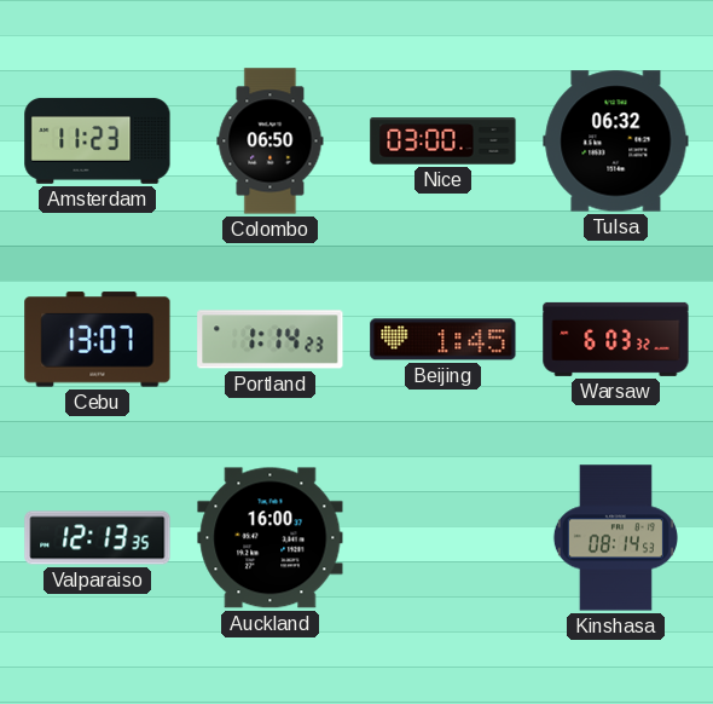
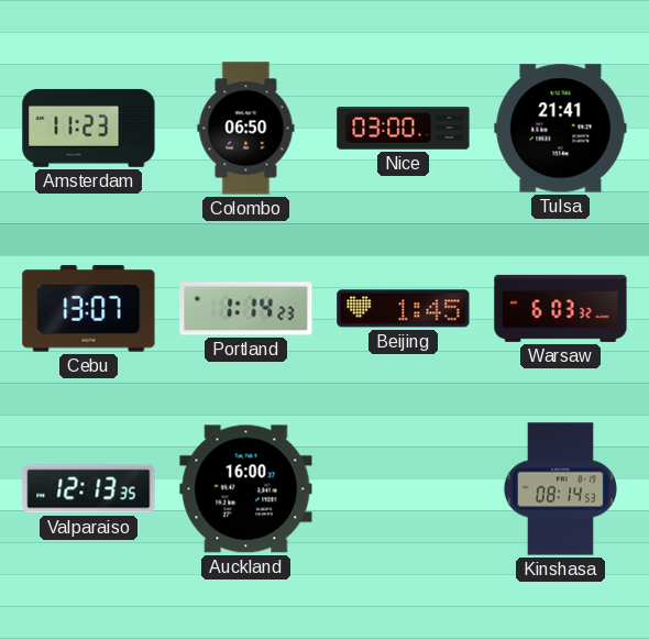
Tulsa: 06:32 -> 21:41 (561, 129)
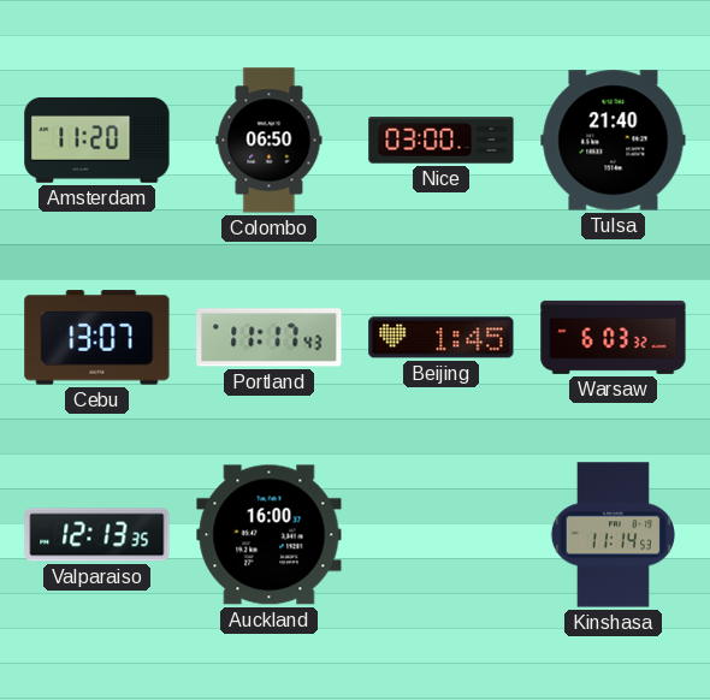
Amsterdam: 11:23 -> 11:20 (97, 140)
Tulsa: 21:41 -> 21:40 (614, 141)
Portland: 1:14 -> 11:17 (270, 338)
Kinshasa: 08:14 -> 11:14 (613, 535)
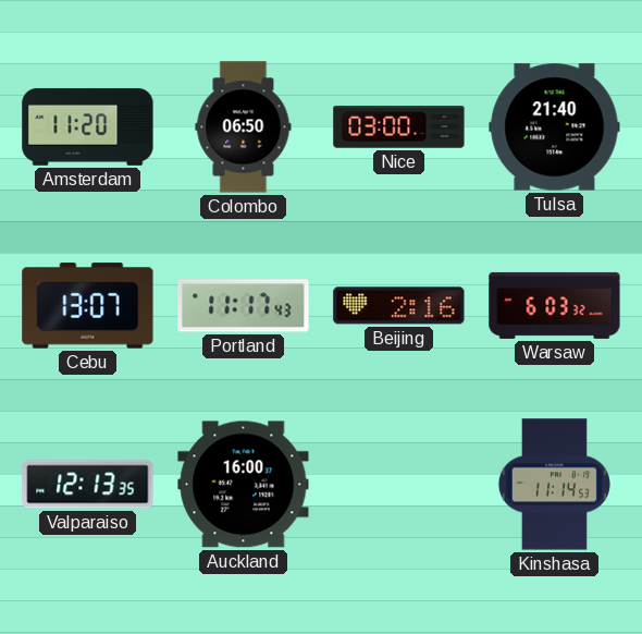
Beijing: 1:45 -> 2:16 (399, 306)
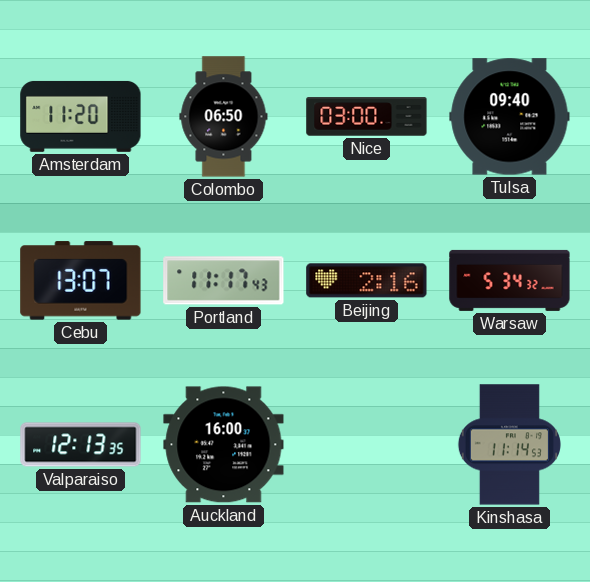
Tulsa: 21:40 -> 09:40 (510, 117)
Warsaw: 6:03 -> 5:34 (510, 280)
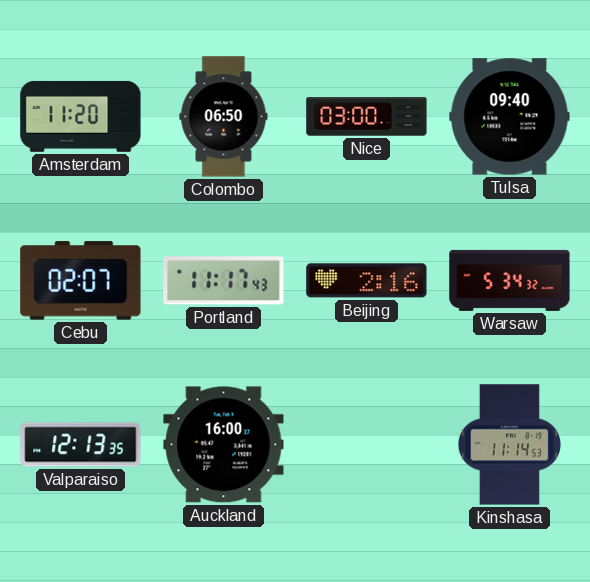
Cebu: 13:07 -> 02:07 (81, 281)
